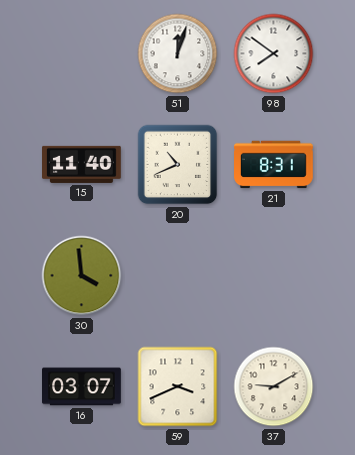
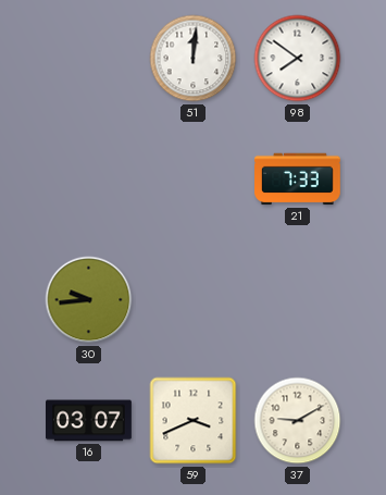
51: 12:03 -> 12:01 (194, 59)
15: 11:40 -> none (82, 164)
20: 10:41 -> none (178, 165)
21: 8:31 -> 7:33 (298, 180)
30: 3:59 -> 9:44 (89, 300)
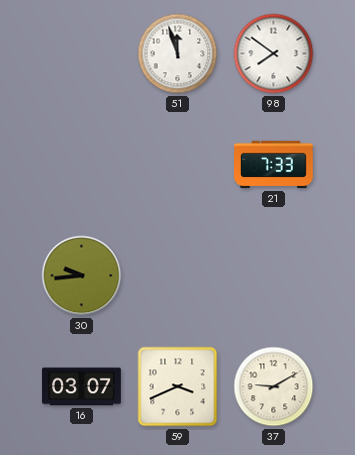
51: 12:01 -> 11:57 (178, 54)
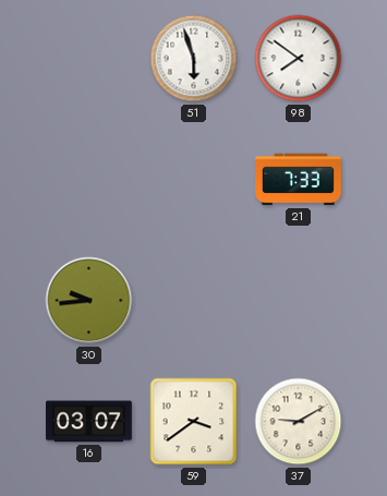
51: 11:57 -> 5:57 (194, 59)
59: 3:41 -> 3:39 (194, 422)
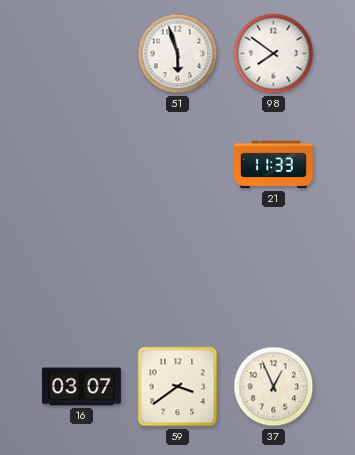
21: 7:33 -> 11:33 (274, 165)
30: 9:44 -> none (89, 301)
37: 9:10 -> 12:56 (274, 387)
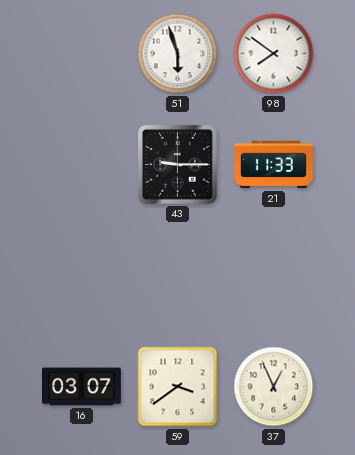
43: none -> 9:15 (177, 164)
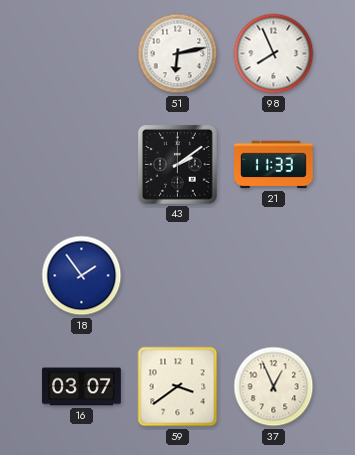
51: 5:57 -> 6:13 (178, 54)
98: 7:51 -> 7:56 (274, 54)
43: 9:15 -> 2:09 (177, 164)
18: none -> 1:54 (82, 276)
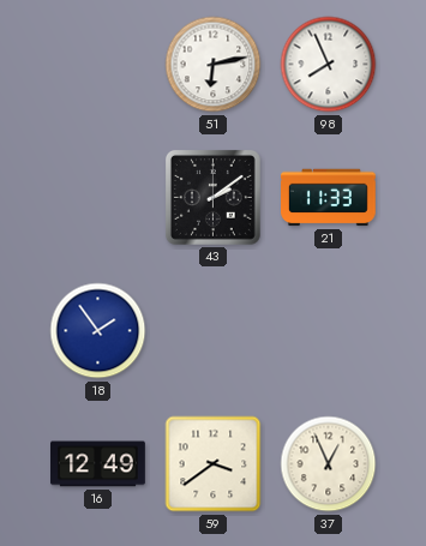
16: 03:07 -> 12:49 (98, 464)
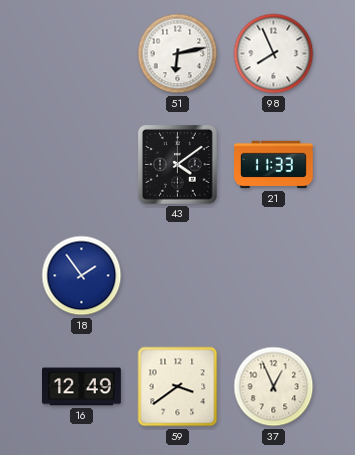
43: 2:09 -> 4:09 (177, 164)
